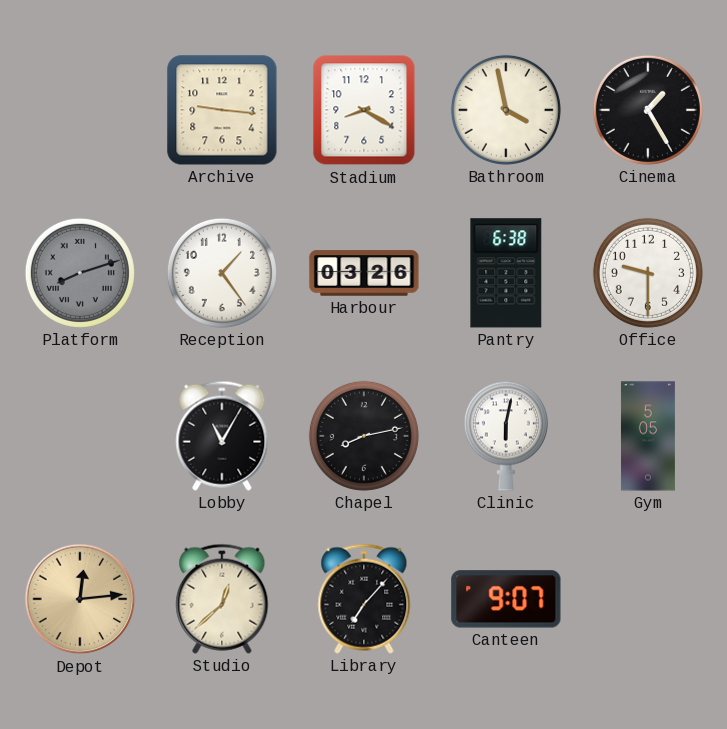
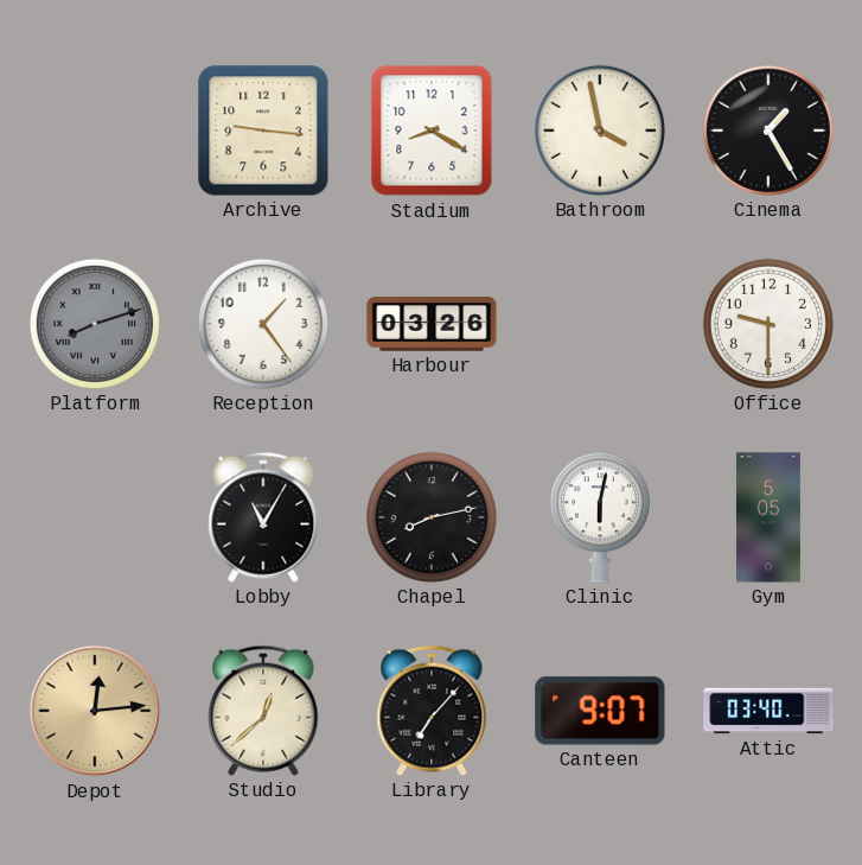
Pantry: 6:38 -> none (506, 273)
Attic: none -> 03:40 (768, 711)
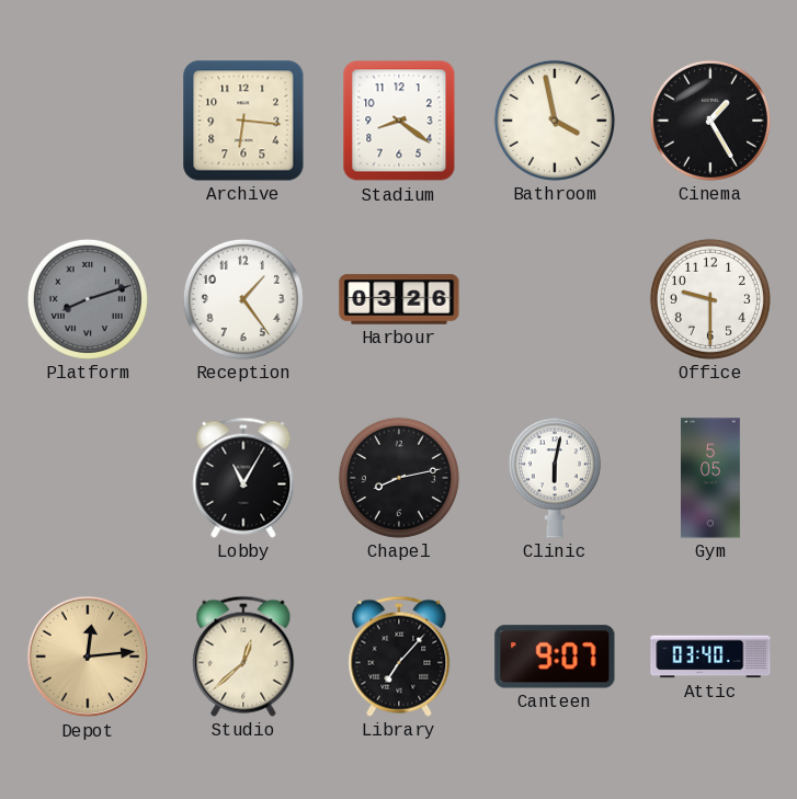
Archive: 9:16 -> 6:16 (243, 121)
Stadium: 8:20 -> 8:21 (399, 121)
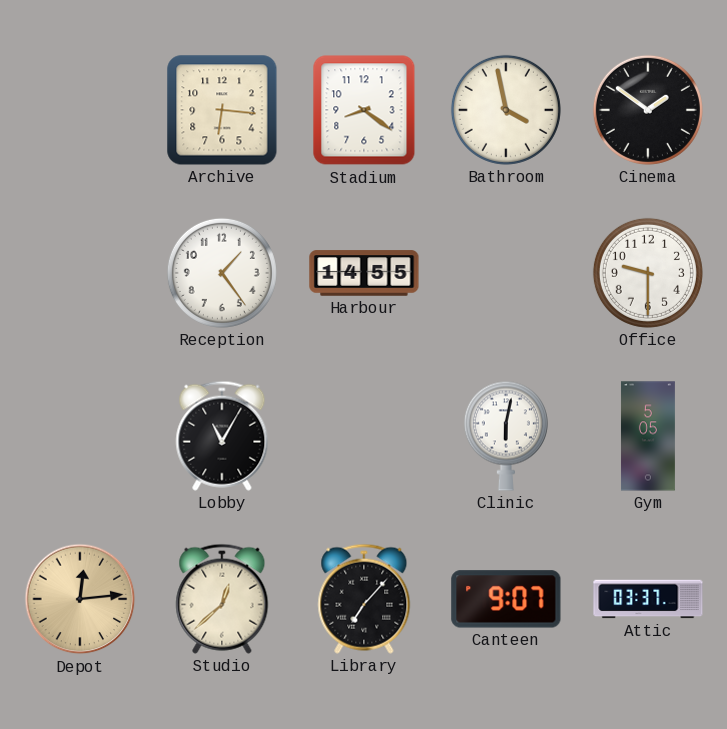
Cinema: 1:25 -> 1:51 (648, 110)
Platform: 8:12 -> none (88, 299)
Harbour: 03:26 -> 14:55 (364, 273)
Chapel: 8:13 -> none (399, 478)
Attic: 03:40 -> 03:37 (648, 599)
